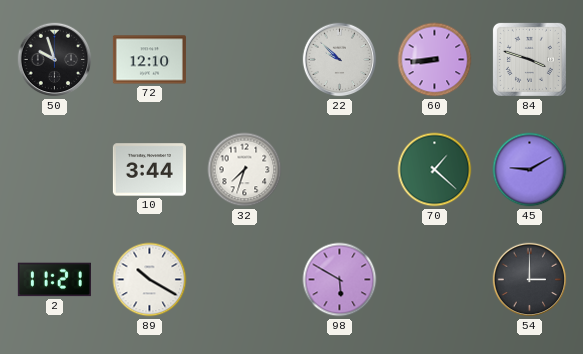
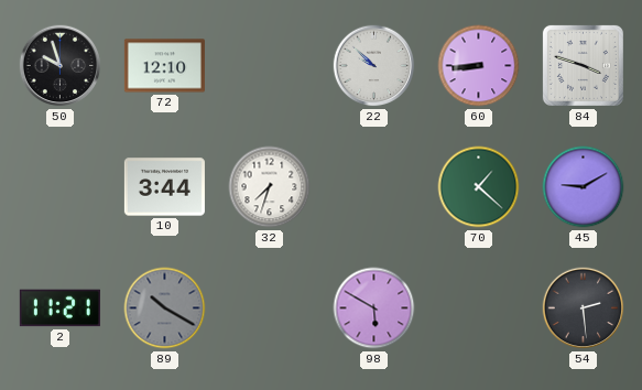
89 dial: white -> grey (165, 308)
54: 3:00 -> 2:29 (584, 308)
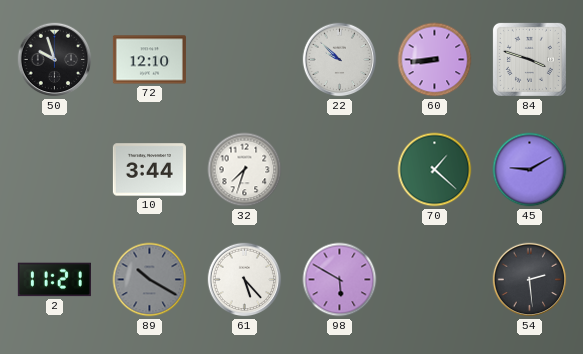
61: none -> 5:23 (245, 280)
